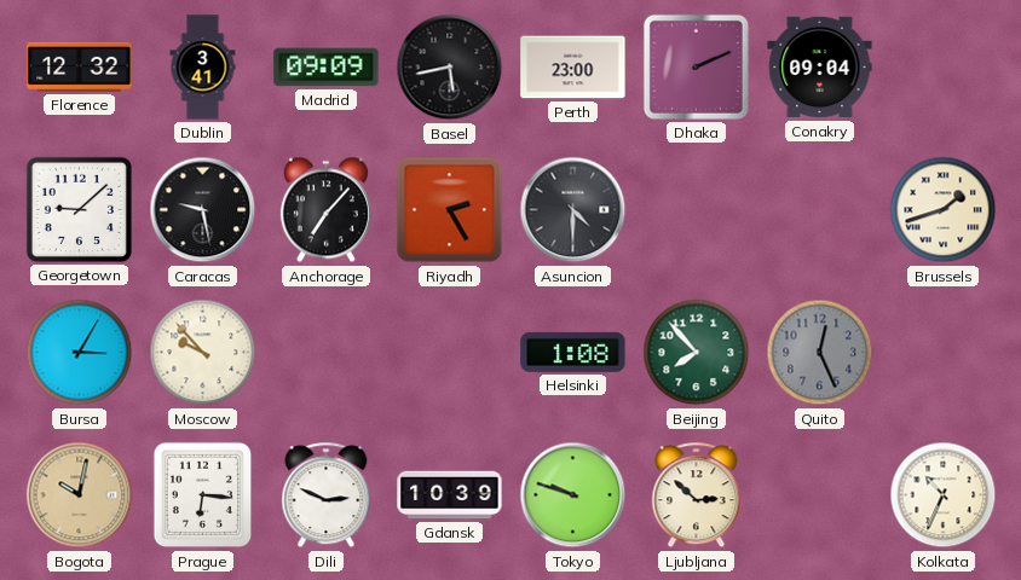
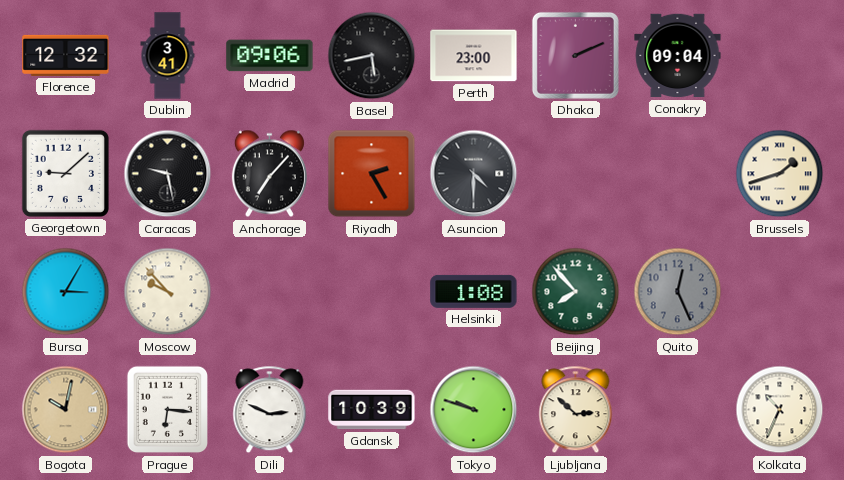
Madrid: 09:09 -> 09:06 (270, 56)
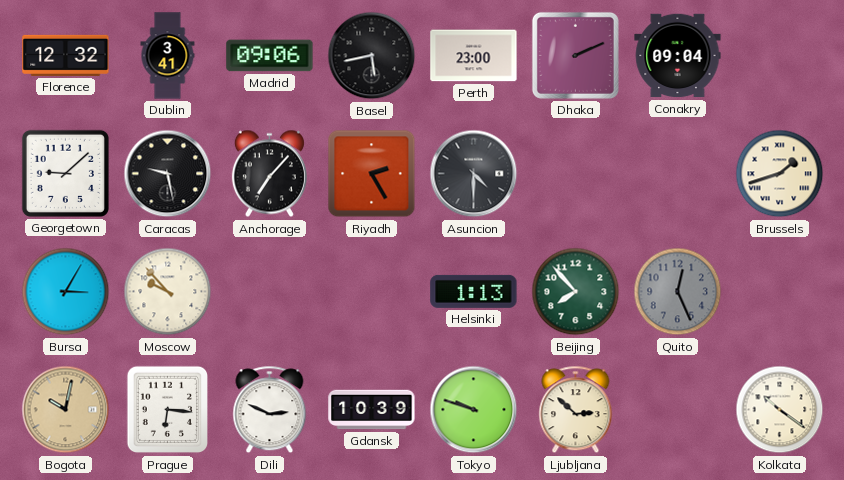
Helsinki: 1:08 -> 1:13 (474, 291)
Kolkata: 10:34 -> 10:21 (780, 410)
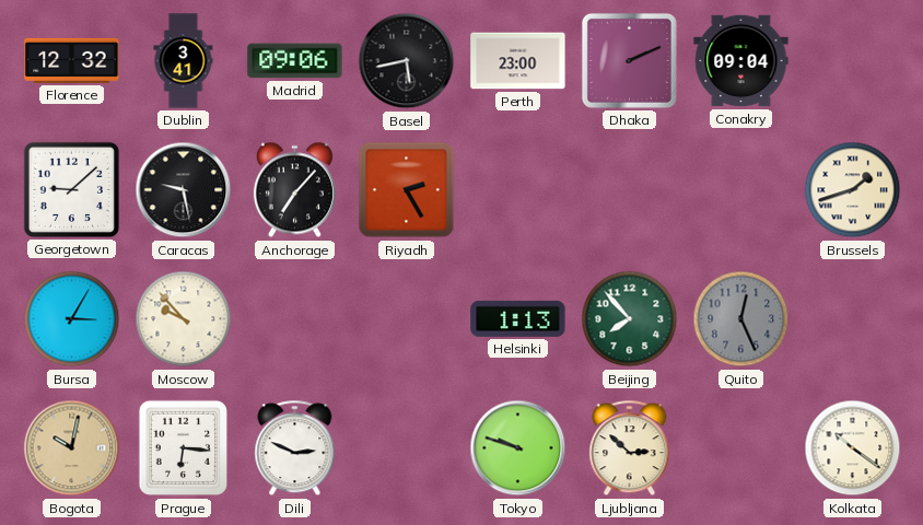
Asuncion: 4:30 -> none (474, 174)
Gdansk: 10:39 -> none (372, 410)
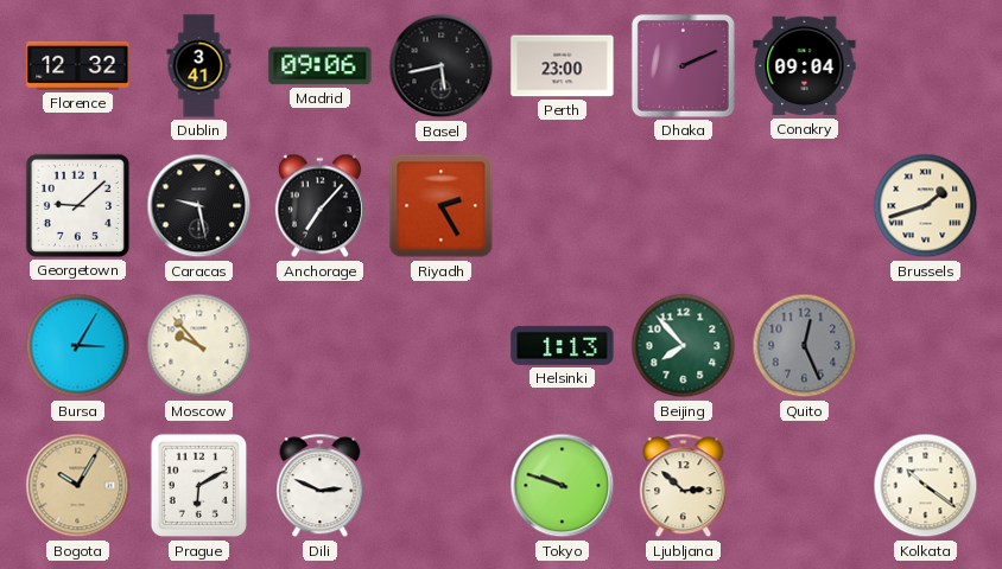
Bogota: 10:02 -> 10:05 (78, 486)
Prague: 6:16 -> 6:10 (198, 486)
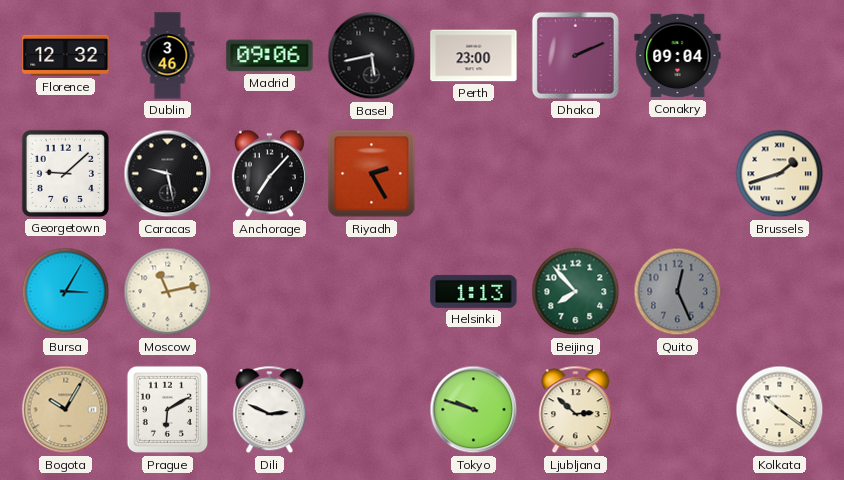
Dublin: 3:41 -> 3:46 (168, 56)
Moscow: 9:53 -> 11:13 (168, 292)
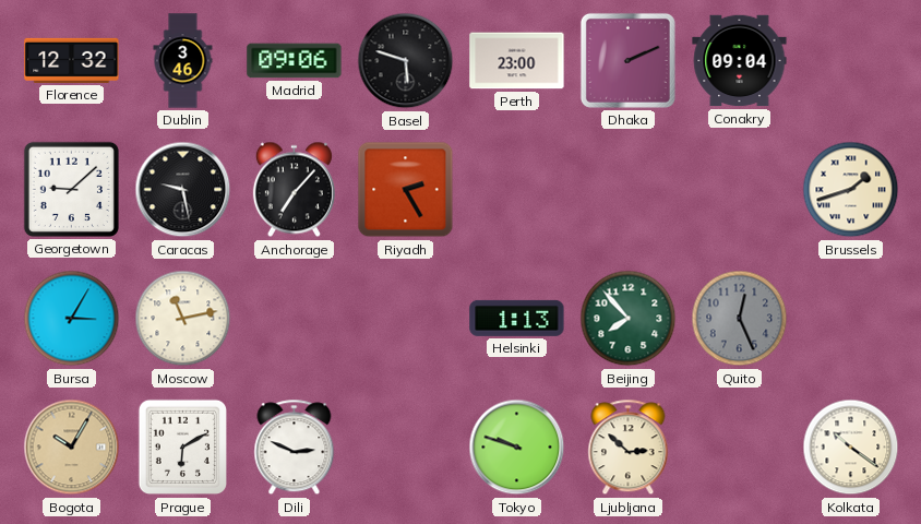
Basel: 5:43 -> 5:48 (406, 61)
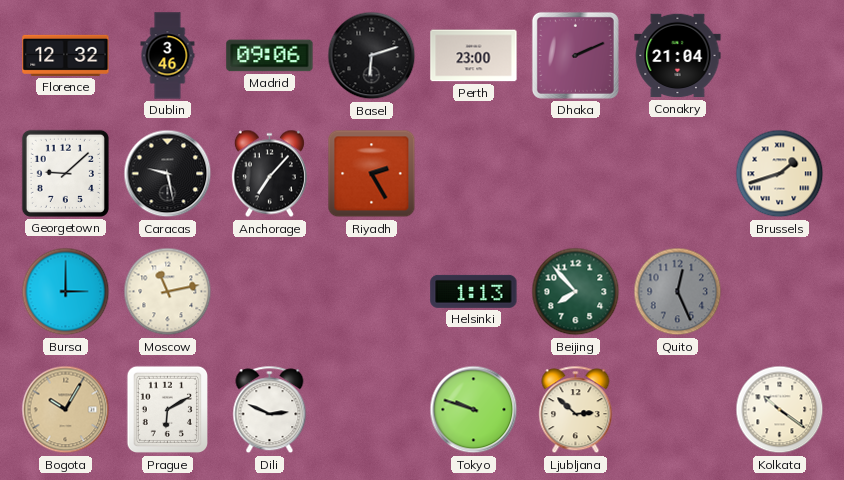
Basel: 5:48 -> 6:12 (372, 56)
Conakry: 09:04 -> 21:04 (678, 56)
Bursa: 3:05 -> 3:00 (66, 292)
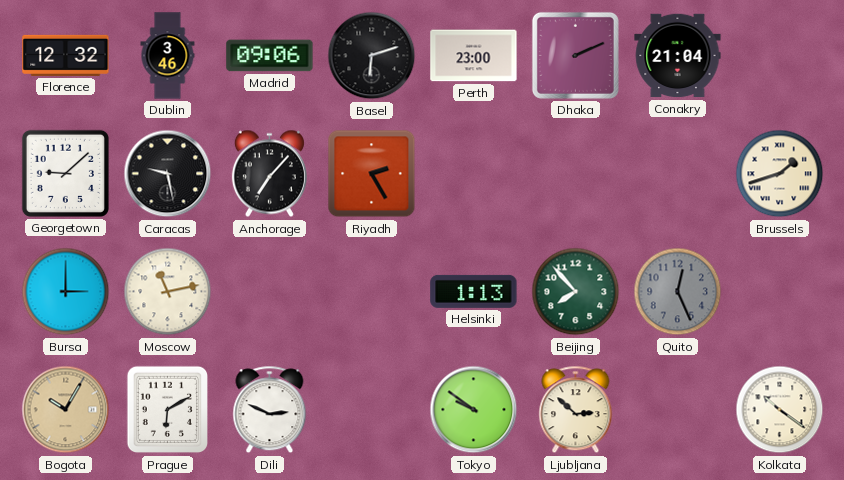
Tokyo: 9:48 -> 9:51 (474, 410)
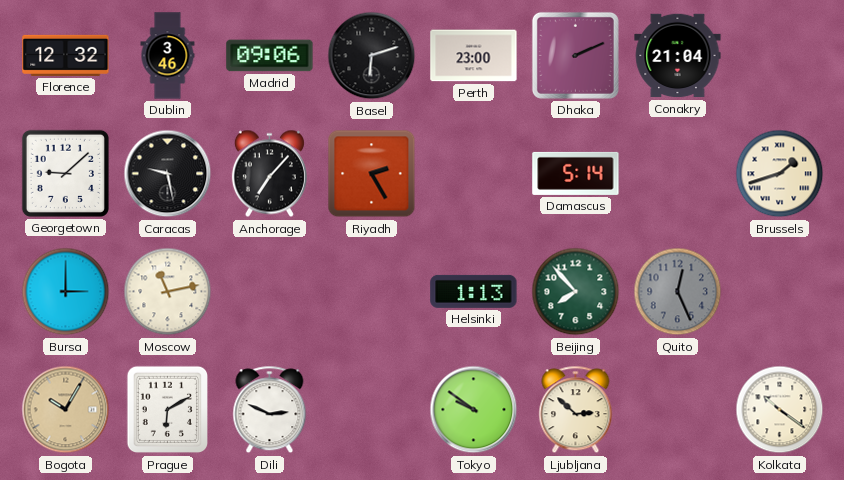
Damascus: none -> 5:14 (576, 173)
